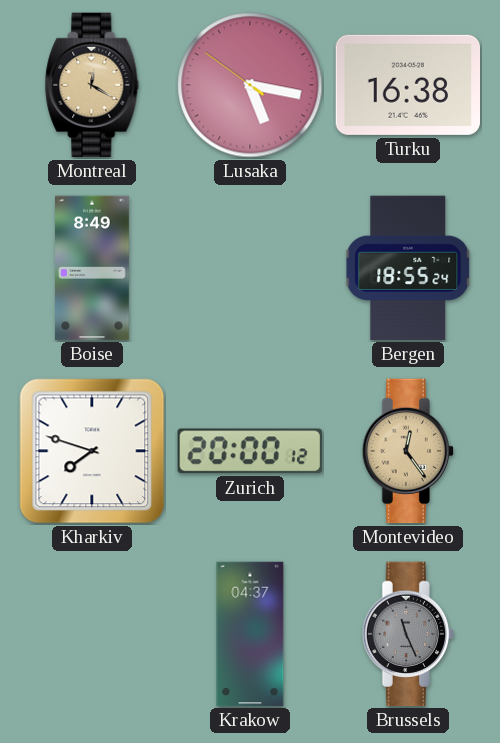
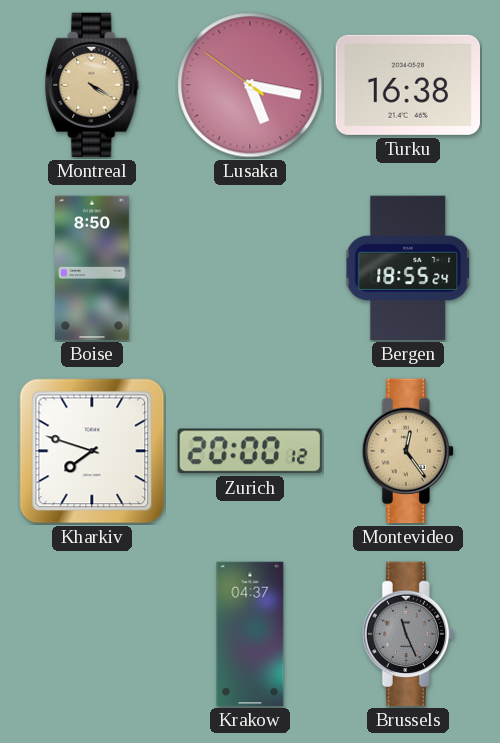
Montreal: 12:20 -> 4:20 (92, 85)
Boise: 8:49 -> 8:50 (93, 268)
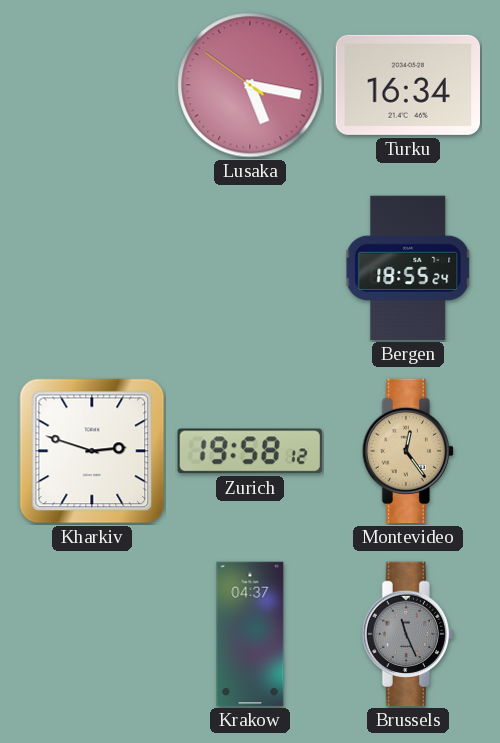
Montreal: 4:20 -> none (92, 85)
Turku: 16:38 -> 16:34 (408, 85)
Boise: 8:50 -> none (93, 268)
Kharkiv: 7:48 -> 2:48 (92, 451)
Zurich: 20:00 -> 19:58 (250, 451)
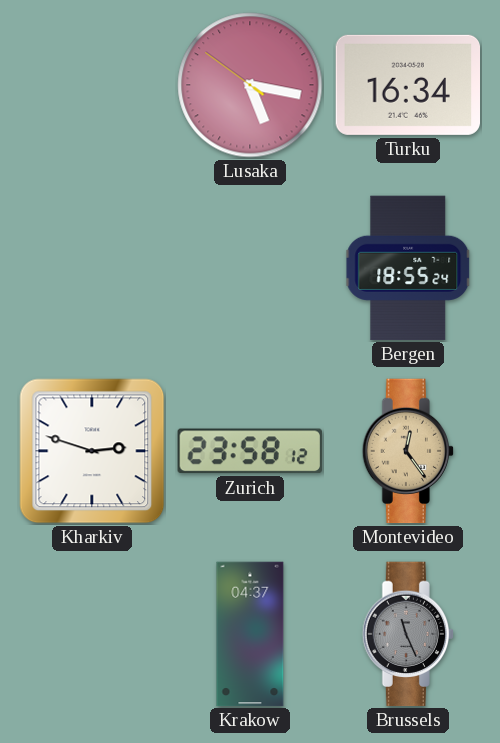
Zurich: 19:58 -> 23:58 (250, 451)
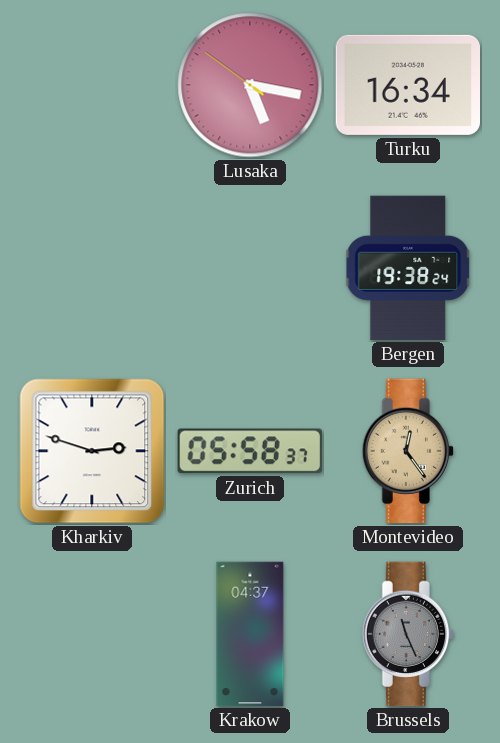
Bergen: 18:55 -> 19:38 (408, 268)
Zurich: 23:58 -> 05:58 (250, 451)
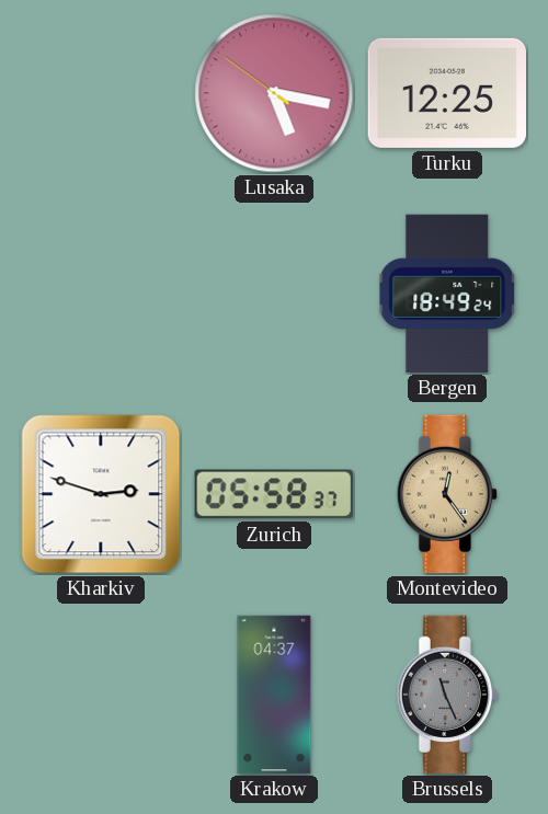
Turku: 16:34 -> 12:25 (447, 93)
Bergen: 19:38 -> 18:49 (447, 294)
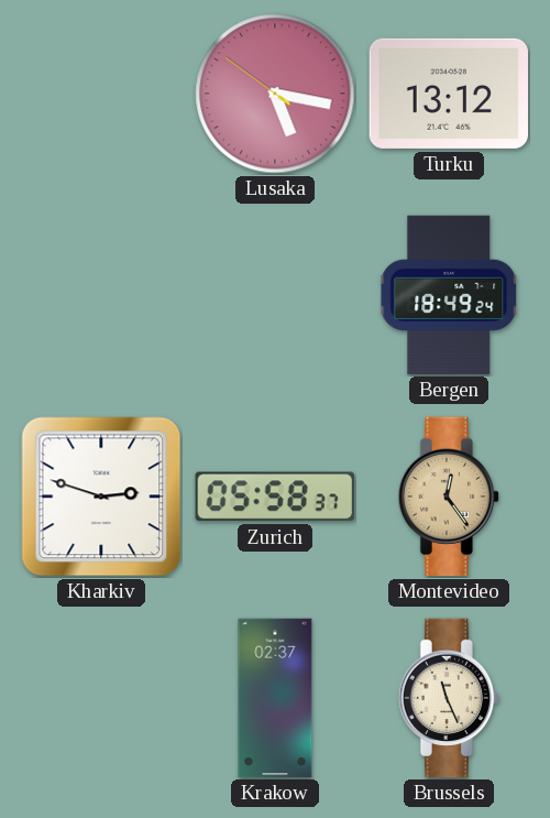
Turku: 12:25 -> 13:12 (449, 94)
Krakow: 04:37 -> 02:37 (275, 698)
Brussels dial: grey -> cream (448, 698)
